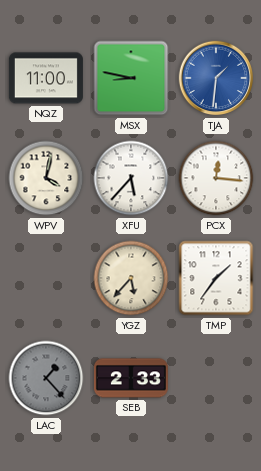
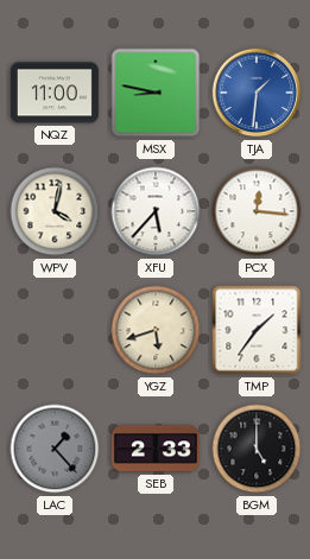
YGZ: 5:37 -> 5:42 (156, 330)
BGM: none -> 5:00 (257, 449)
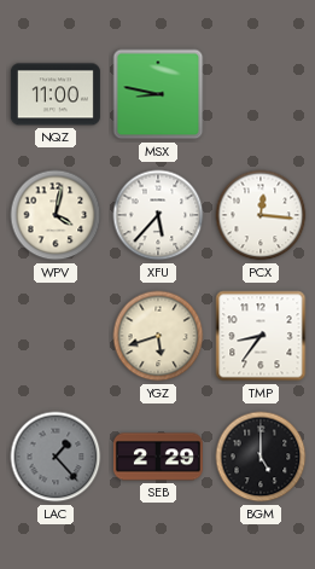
TJA: 1:31 -> none (257, 93)
TMP: 1:36 -> 8:36 (261, 336)
SEB: 2:33 -> 2:29 (158, 457)
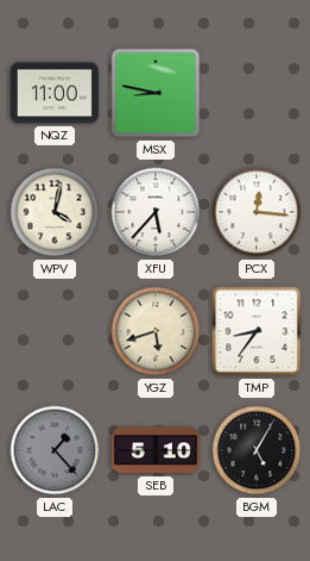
SEB: 2:29 -> 5:10 (156, 450)
BGM: 5:00 -> 5:05 (257, 450)
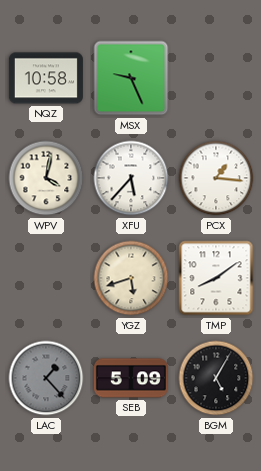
NQZ: 11:00 -> 10:58 (46, 78)
MSX: 8:47 -> 9:26 (131, 78)
PCX: 12:16 -> 1:16 (216, 178)
TMP: 8:36 -> 8:09 (216, 278)
SEB: 5:10 -> 5:09 (131, 378)
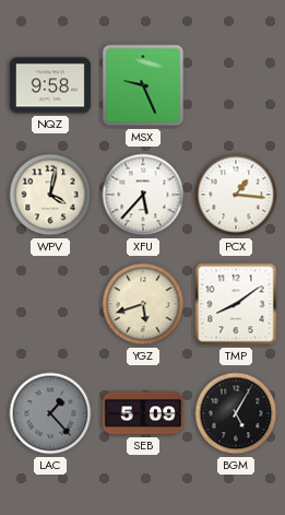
NQZ: 10:58 -> 9:58 (50, 85)
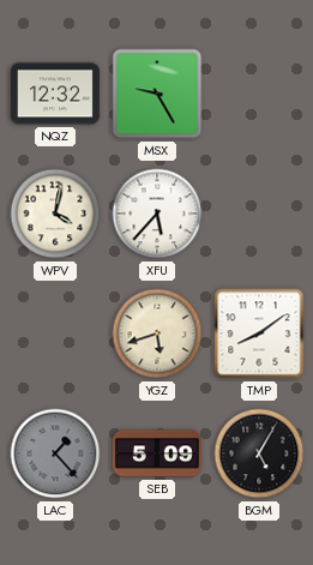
NQZ: 9:58 -> 12:32 (55, 94)
MSX: 9:26 -> 9:25 (157, 94)
PCX: 1:16 -> none (236, 195)
